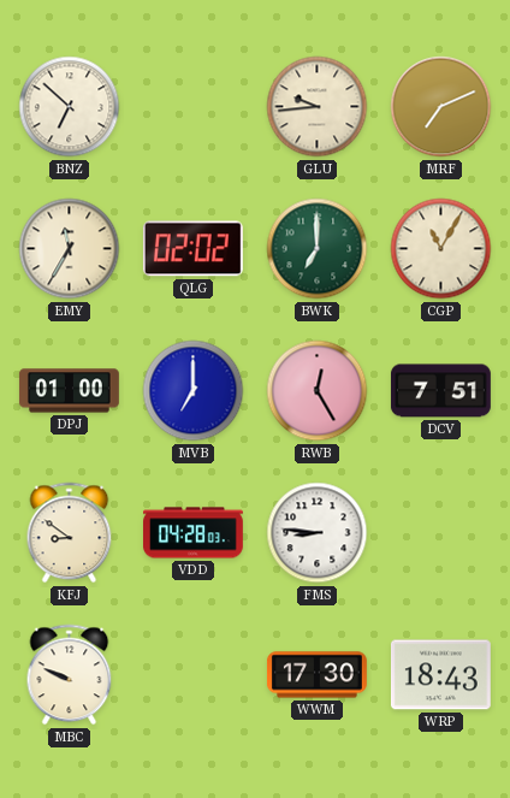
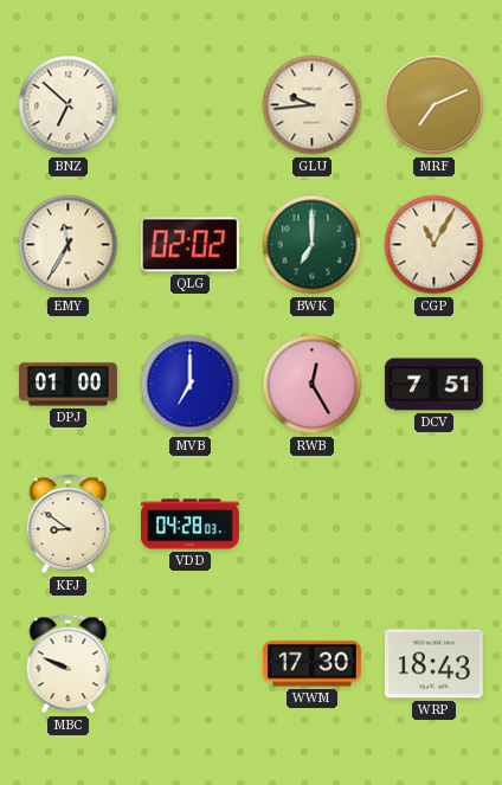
FMS: 8:46 -> none (318, 533)
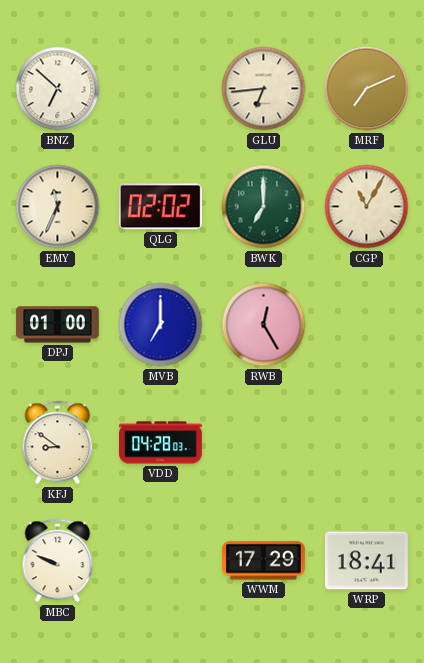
GLU: 9:44 -> 6:44 (264, 89)
EMY: 11:35 -> 11:34 (58, 207)
DCV: 7:51 -> none (433, 385)
WWM: 17:30 -> 17:29 (263, 561)
WRP: 18:43 -> 18:41 (366, 561)
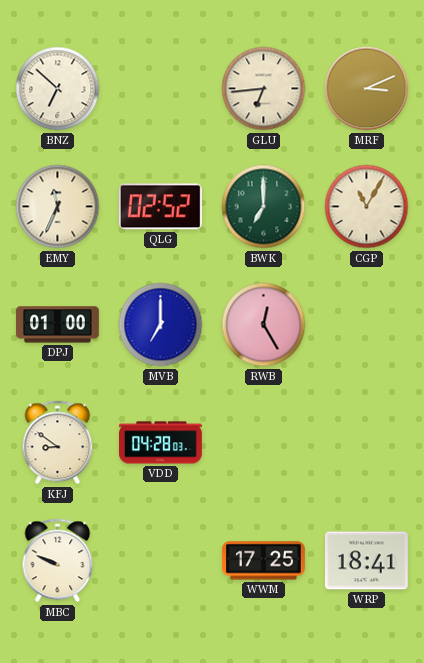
MRF: 7:11 -> 3:11 (367, 89)
QLG: 02:02 -> 02:52 (160, 207)
WWM: 17:29 -> 17:25 (263, 561)
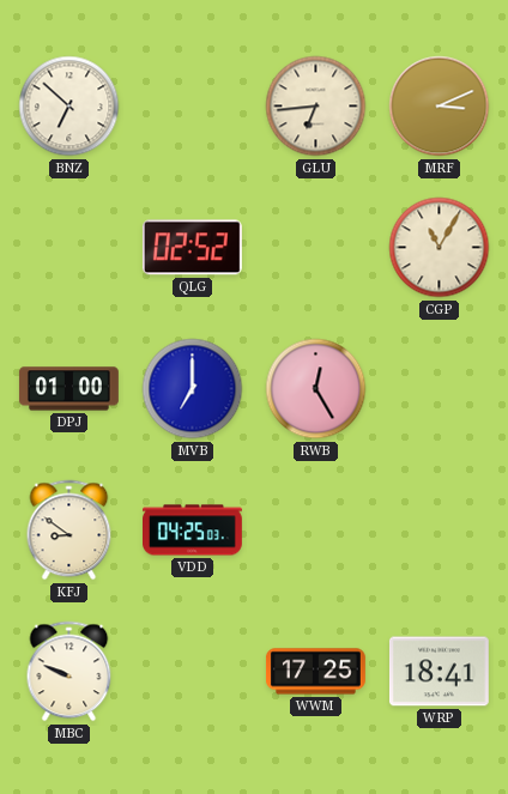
EMY: 11:34 -> none (58, 207)
BWK: 7:00 -> none (264, 207)
VDD: 04:28 -> 04:25 (193, 531)
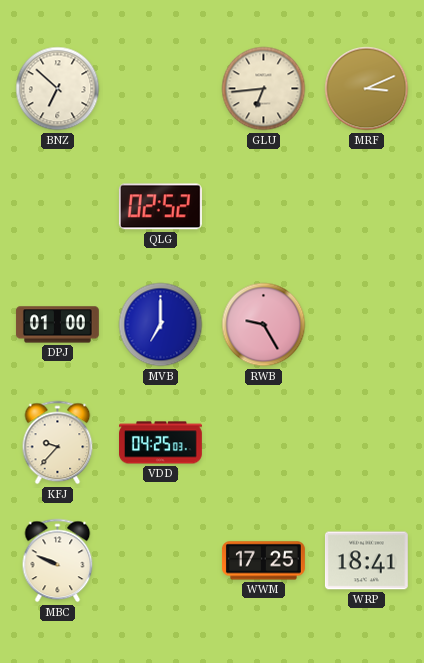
CGP: 11:05 -> none (440, 248)
RWB: 12:25 -> 9:25 (264, 325)
KFJ: 8:51 -> 9:37 (58, 443)
